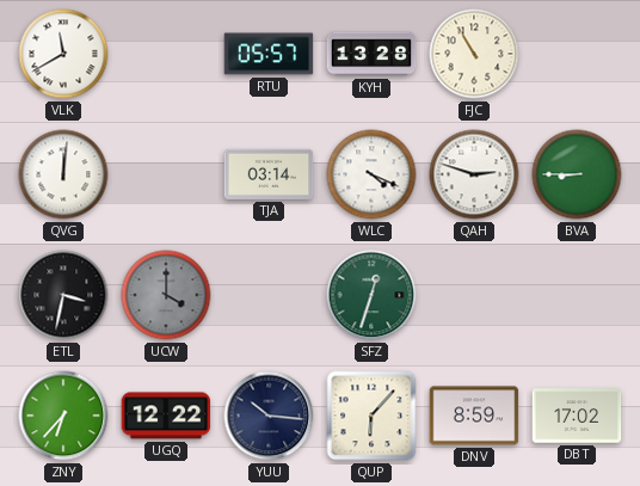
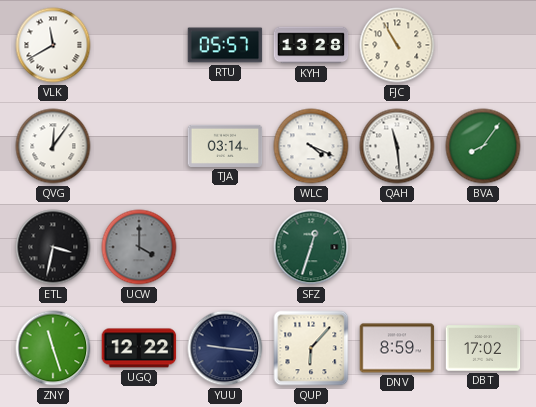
QVG: 12:01 -> 12:06 (53, 146)
QAH: 2:48 -> 11:29 (397, 146)
BVA: 8:45 -> 8:06 (483, 146)
ZNY: 6:37 -> 11:27 (53, 348)
YUU: 10:16 -> 9:16 (225, 348)
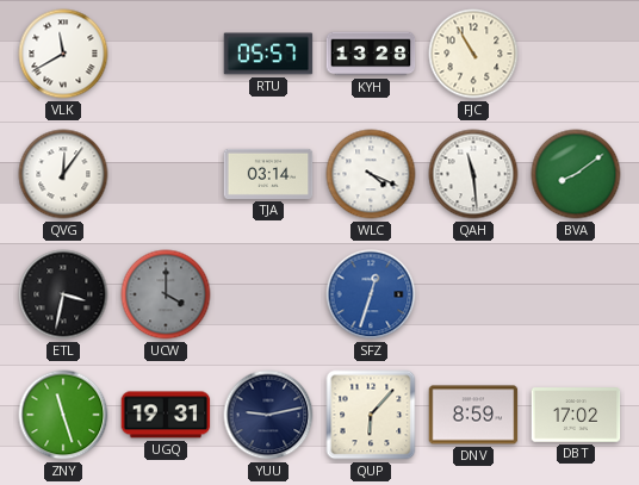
BVA: 8:06 -> 8:09 (576, 174)
SFZ dial: green -> blue (371, 294)
UGQ: 12:22 -> 19:31 (166, 415)
YUU: 9:16 -> 9:13 (268, 415)
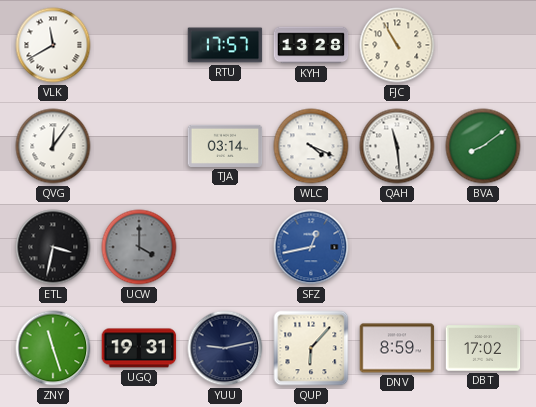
RTU: 05:57 -> 17:57 (225, 45)
SFZ: 12:33 -> 12:43 (311, 247)
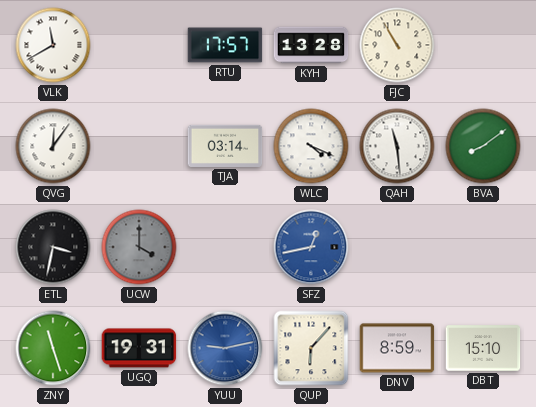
YUU dial: navy -> blue (225, 348)
DBT: 17:02 -> 15:10 (483, 348)
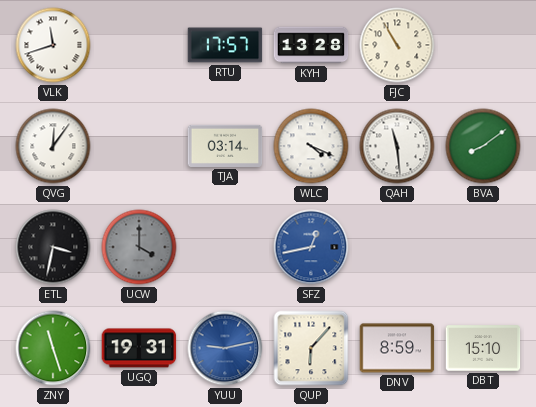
VLK: 11:40 -> 11:42 (53, 45)
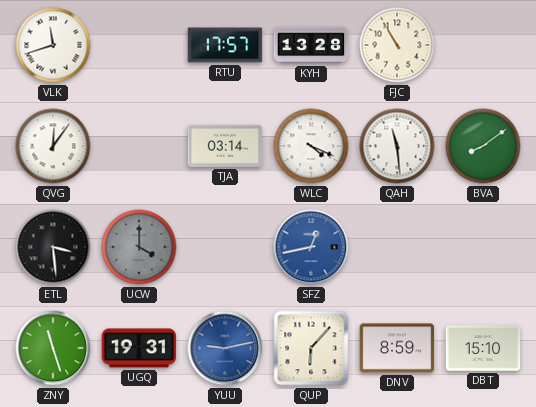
ETL: 3:32 -> 3:29 (53, 247)
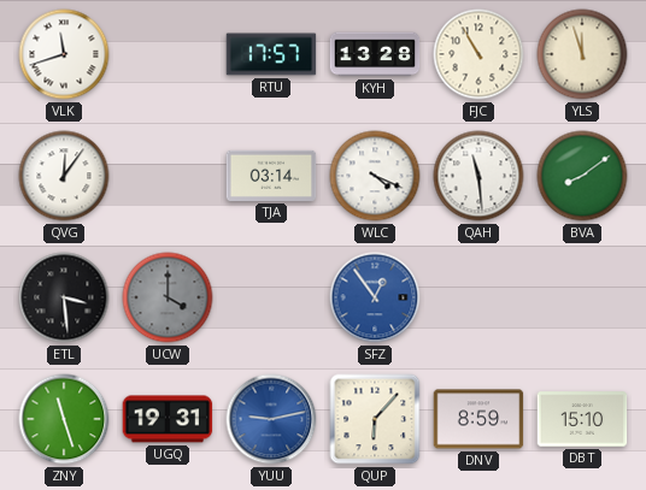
YLS: none -> 11:57 (582, 54)
SFZ: 12:43 -> 12:54 (375, 297)
